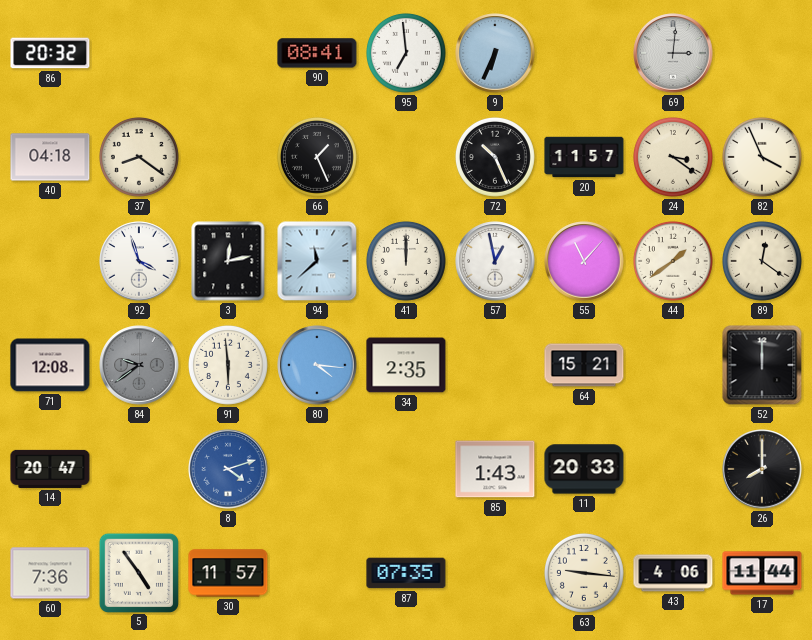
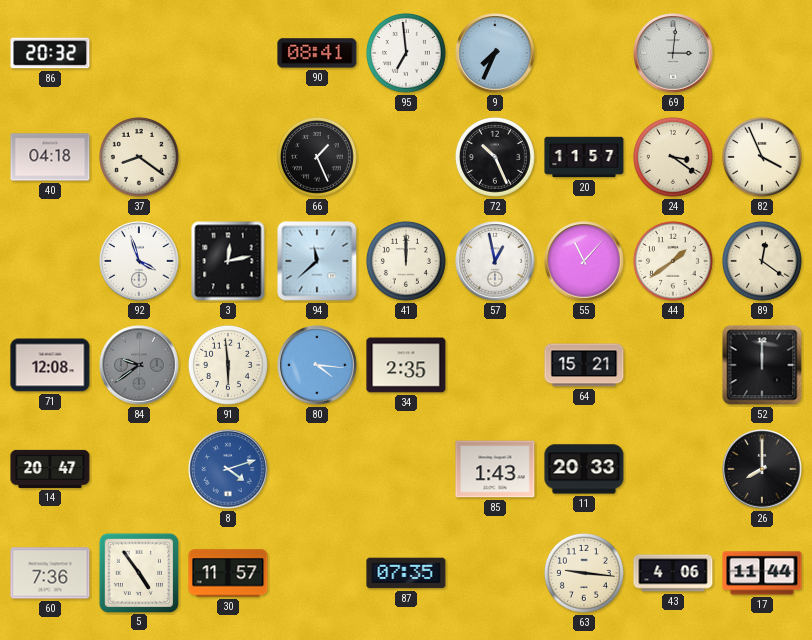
9: 6:34 -> 7:34 (495, 53)
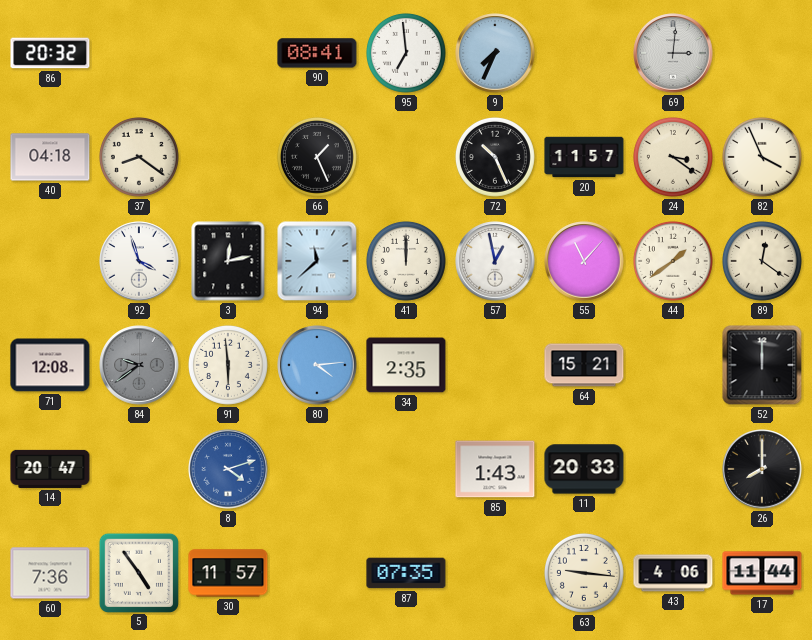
80: 4:16 -> 4:14 (317, 365)
